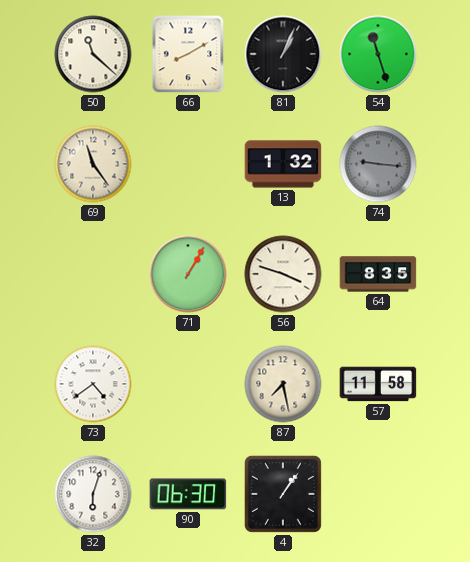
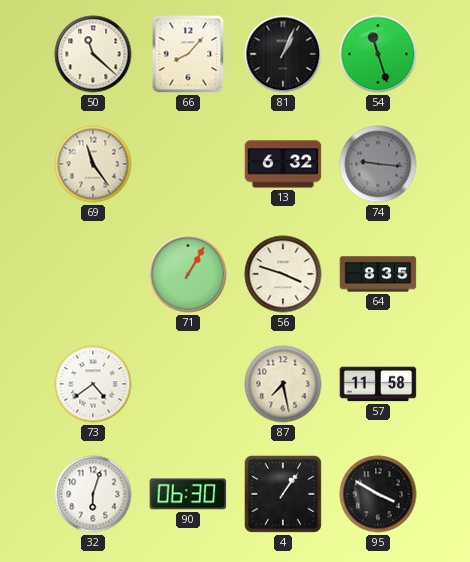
66: 8:10 -> 8:07 (188, 54)
13: 1:32 -> 6:32 (283, 164)
95: none -> 3:50 (378, 494)
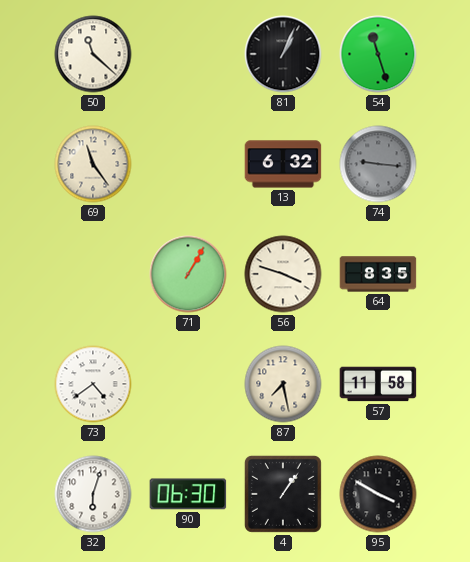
66: 8:07 -> none (188, 54)
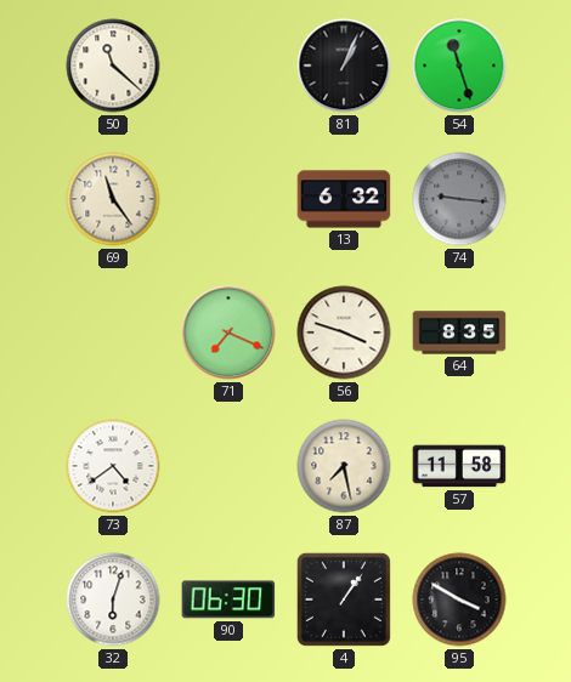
71: 1:05 -> 7:19 (228, 333)
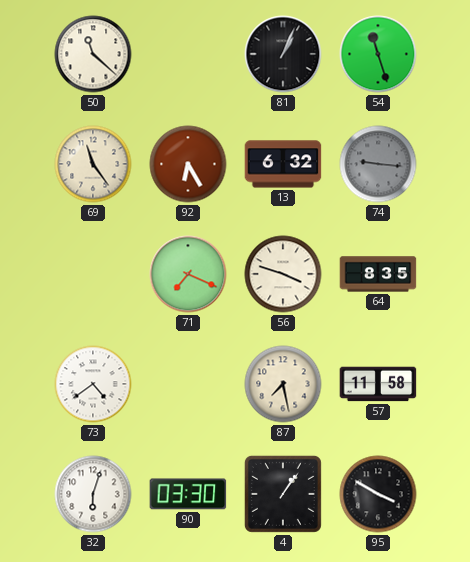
92: none -> 6:25 (188, 164)
90: 06:30 -> 03:30 (188, 494)
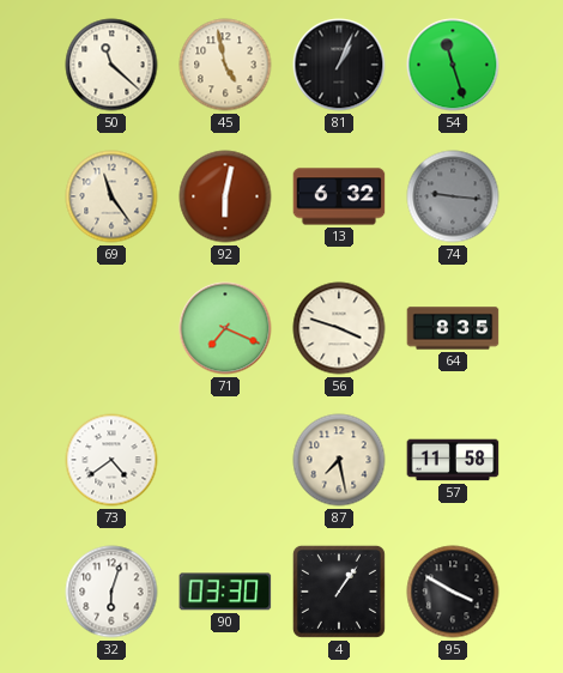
45: none -> 4:58 (225, 65)
92: 6:25 -> 6:02 (225, 196)
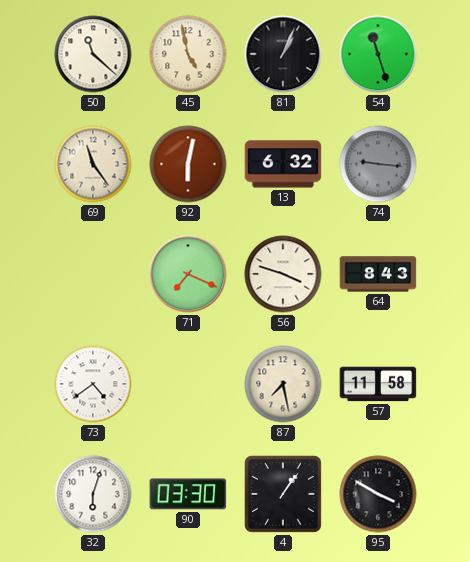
64: 8:35 -> 8:43 (378, 274)
